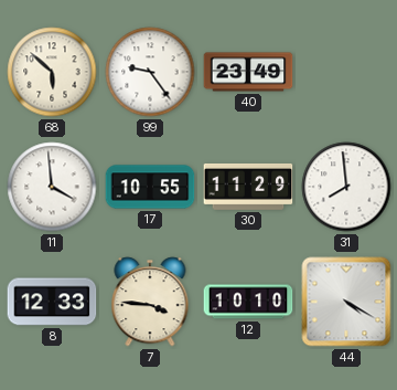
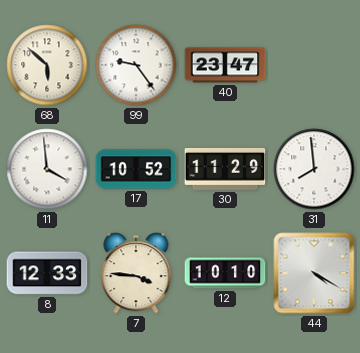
40: 23:49 -> 23:47 (225, 65)
17: 10:55 -> 10:52 (136, 169)
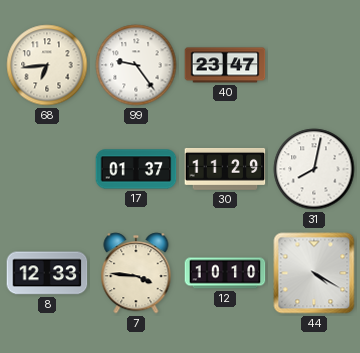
68: 5:52 -> 6:44 (47, 65)
11: 3:59 -> none (47, 169)
17: 10:52 -> 01:37 (136, 169)
31: 7:59 -> 8:02 (314, 169)
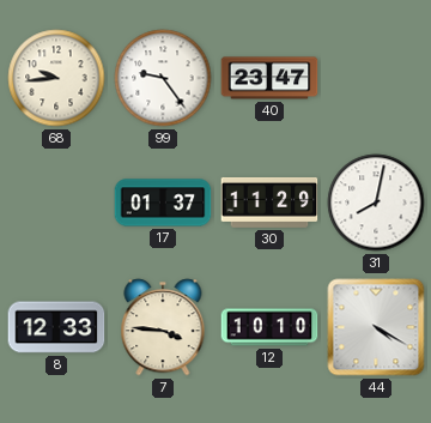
68: 6:44 -> 9:44 (56, 78)
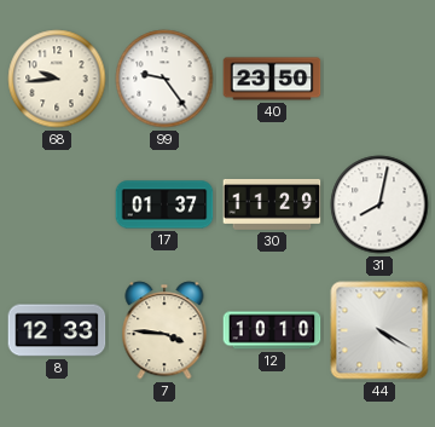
40: 23:47 -> 23:50 (272, 79)
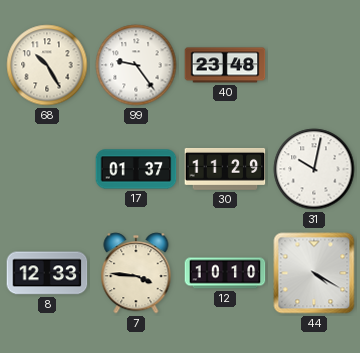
68: 9:44 -> 10:25 (47, 65)
40: 23:50 -> 23:48 (225, 65)
31: 8:02 -> 10:02 (314, 169)
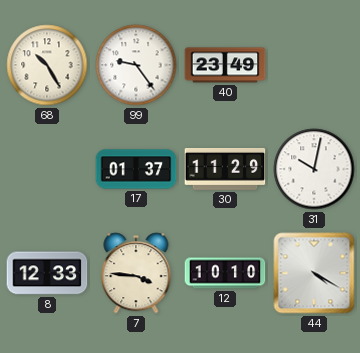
40: 23:48 -> 23:49 (225, 65)
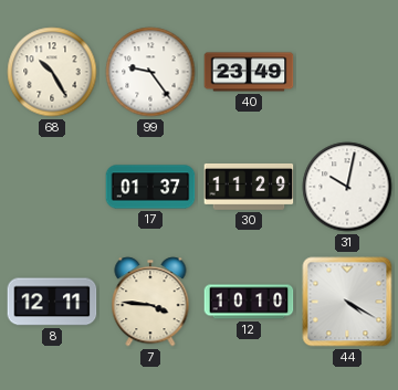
8: 12:33 -> 12:11 (52, 302)
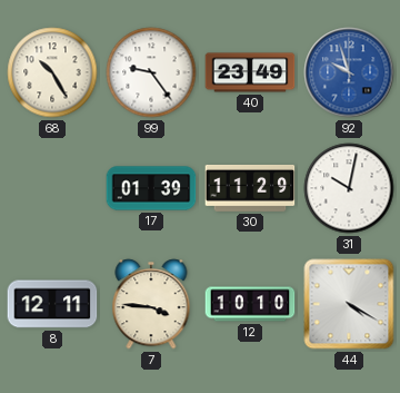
92: none -> 9:57 (349, 72)
17: 01:37 -> 01:39 (151, 188)
